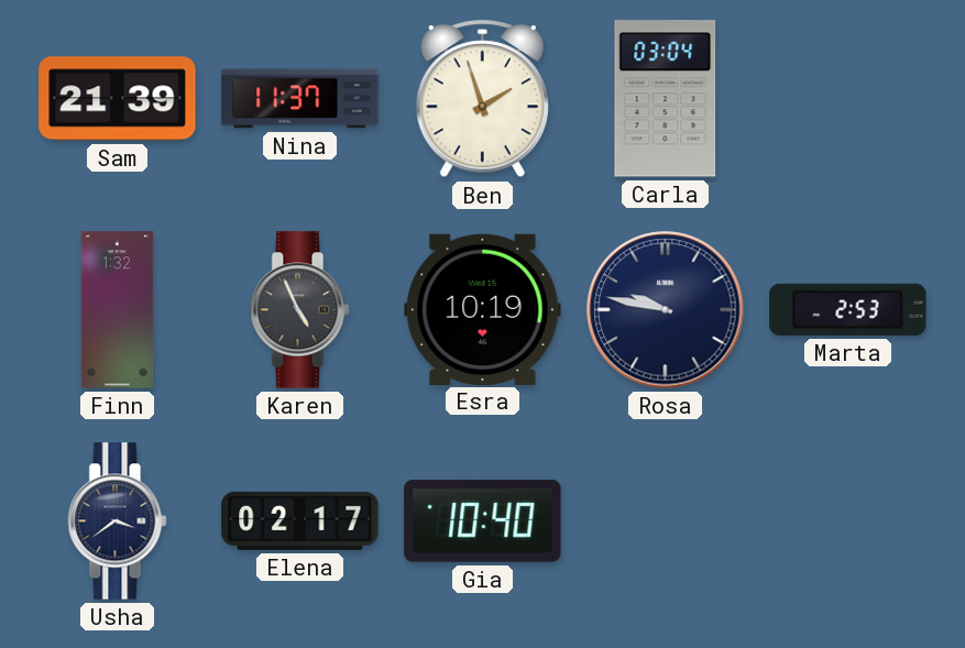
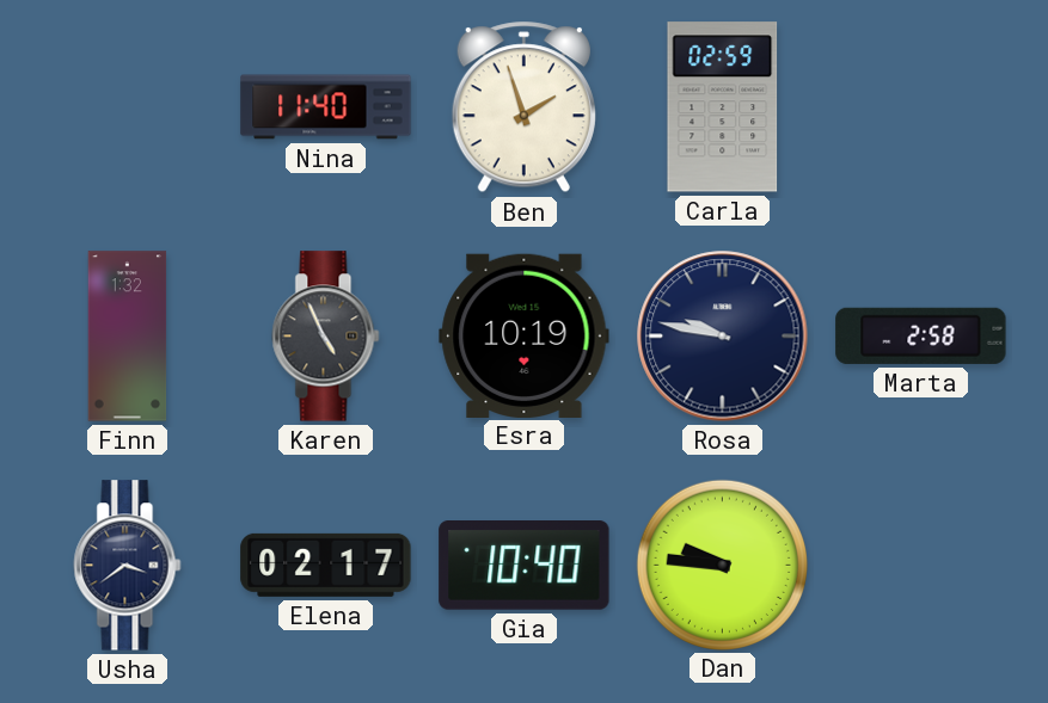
Sam: 21:39 -> none (118, 99)
Nina: 11:37 -> 11:40 (326, 107)
Carla: 03:04 -> 02:59 (723, 107)
Marta: 2:53 -> 2:58 (921, 335)
Dan: none -> 9:46 (722, 565)
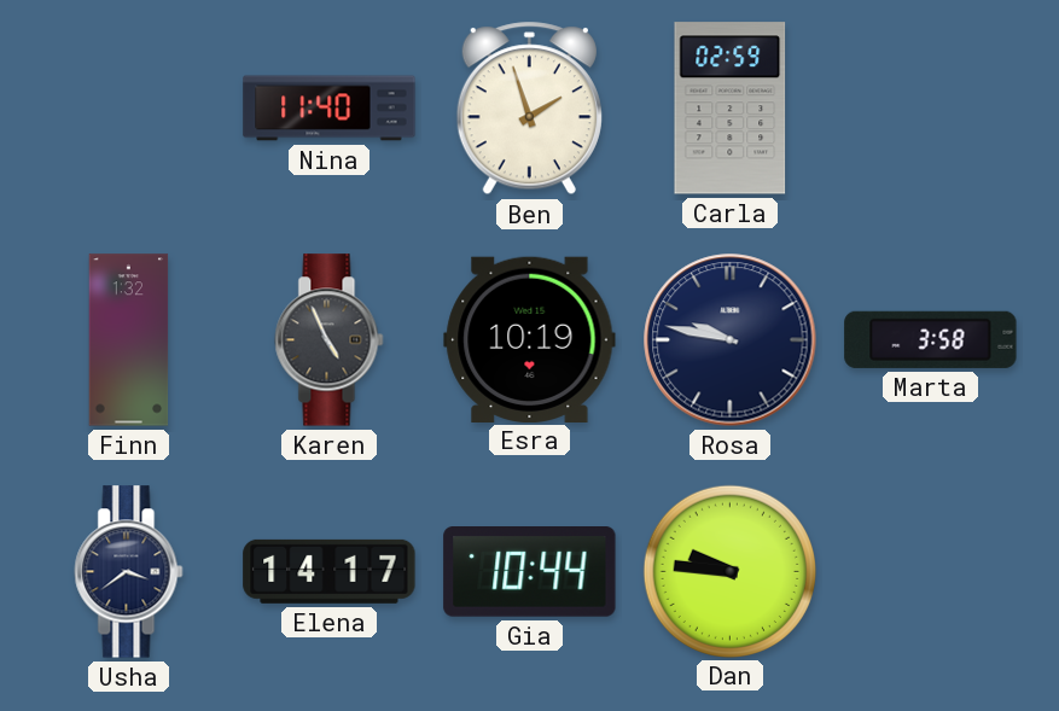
Marta: 2:58 -> 3:58 (931, 339)
Elena: 02:17 -> 14:17 (330, 571)
Gia: 10:40 -> 10:44 (530, 572)
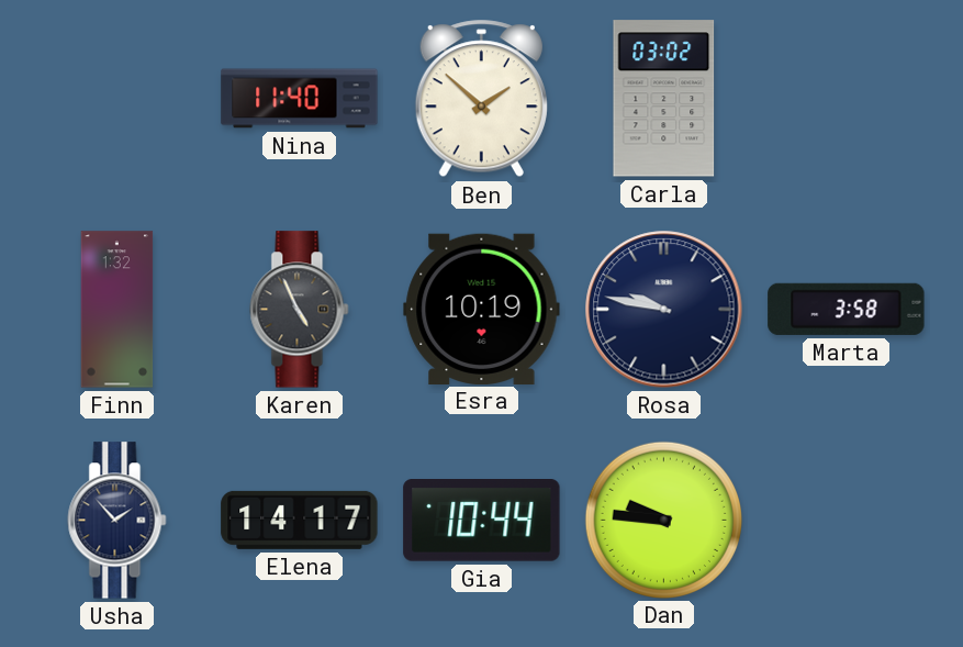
Ben: 1:57 -> 1:52 (481, 99)
Carla: 02:59 -> 03:02 (664, 99)
Usha: 3:39 -> 1:53 (117, 521)
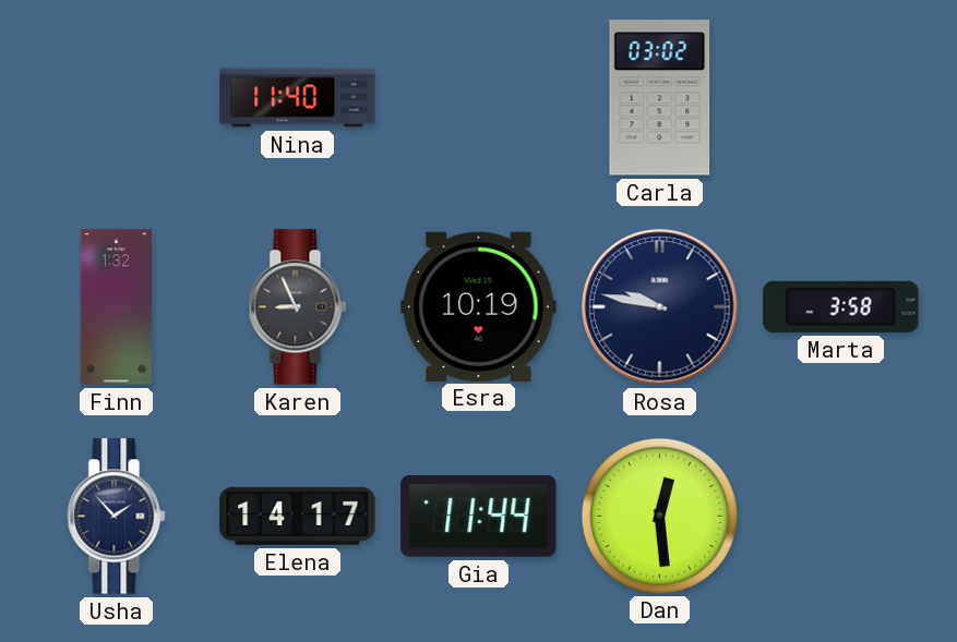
Ben: 1:52 -> none (481, 99)
Karen: 4:56 -> 8:56 (298, 307)
Gia: 10:44 -> 11:44 (479, 517)
Dan: 9:46 -> 12:29 (659, 516)
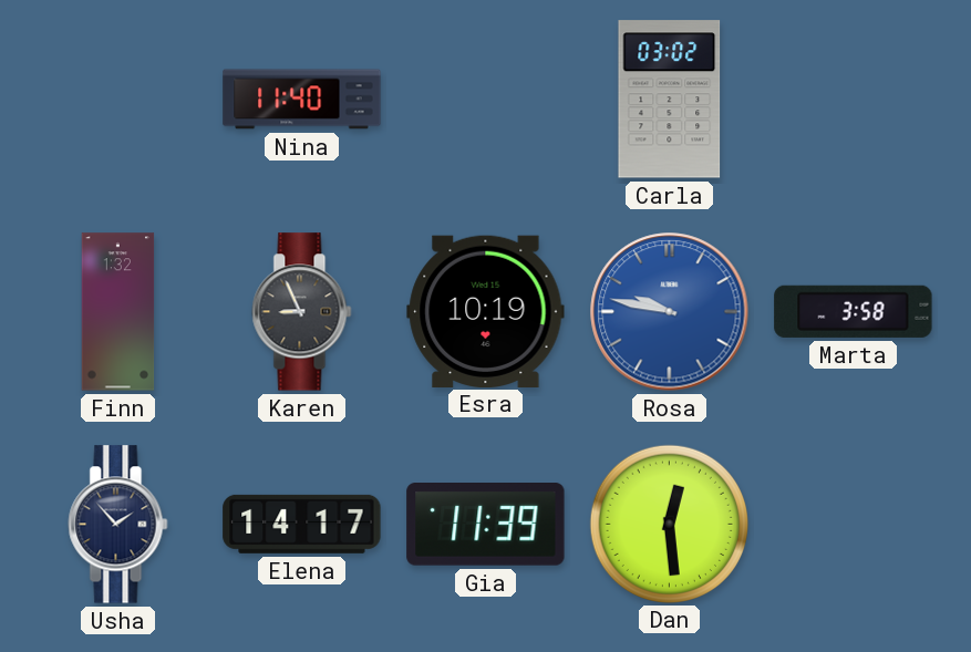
Rosa dial: navy -> blue (670, 312)
Gia: 11:44 -> 11:39 (486, 525)
